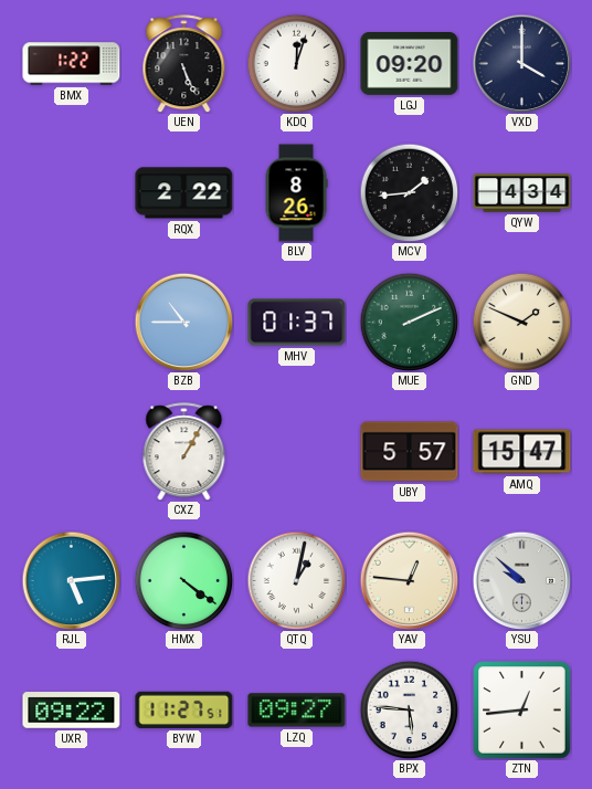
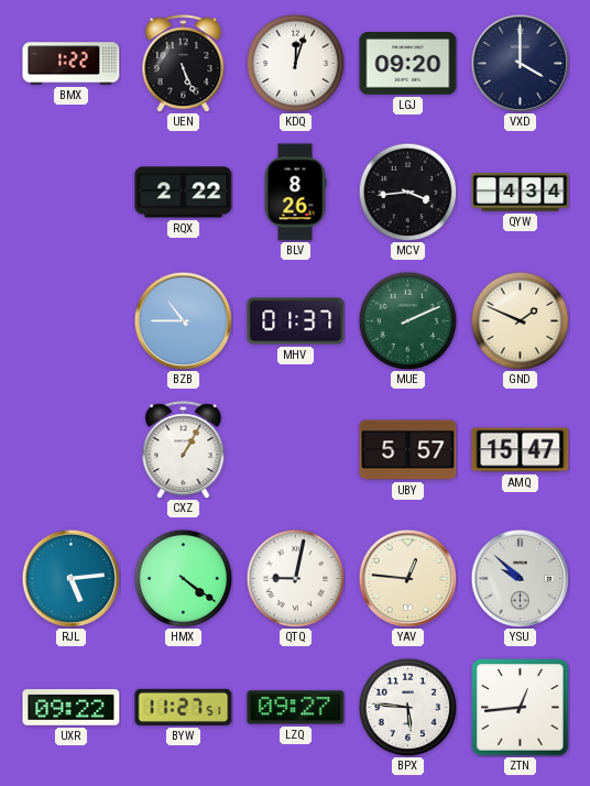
MCV: 1:44 -> 3:44 (407, 192)
QTQ: 1:02 -> 9:02 (295, 578)
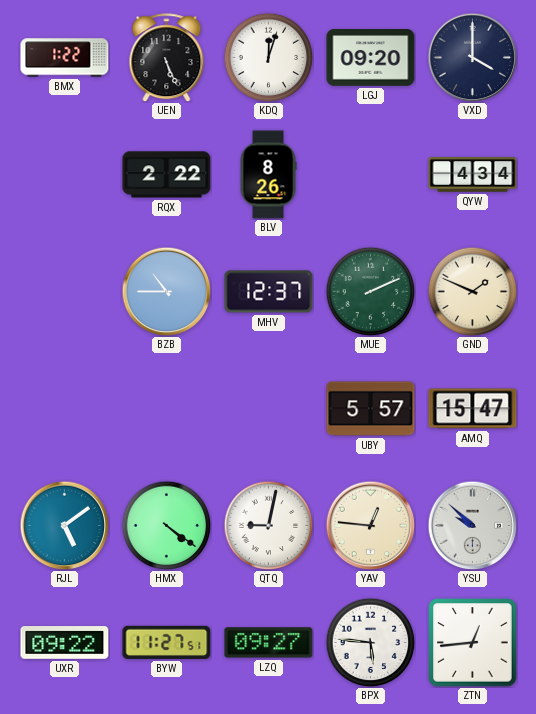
MCV: 3:44 -> none (407, 192)
MHV: 01:37 -> 12:37 (269, 292)
CXZ: 1:05 -> none (184, 450)
RJL: 5:14 -> 5:09 (64, 525)
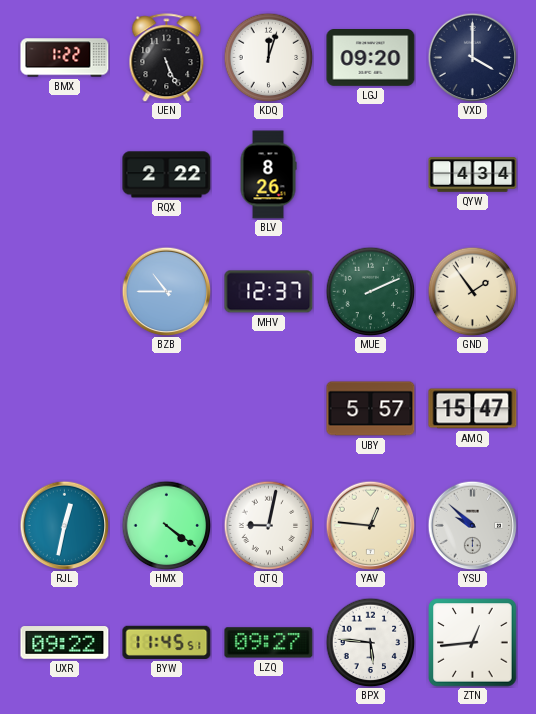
GND: 1:49 -> 1:54 (472, 291)
RJL: 5:09 -> 12:32 (64, 525)
BYW: 11:27 -> 11:45 (167, 642)
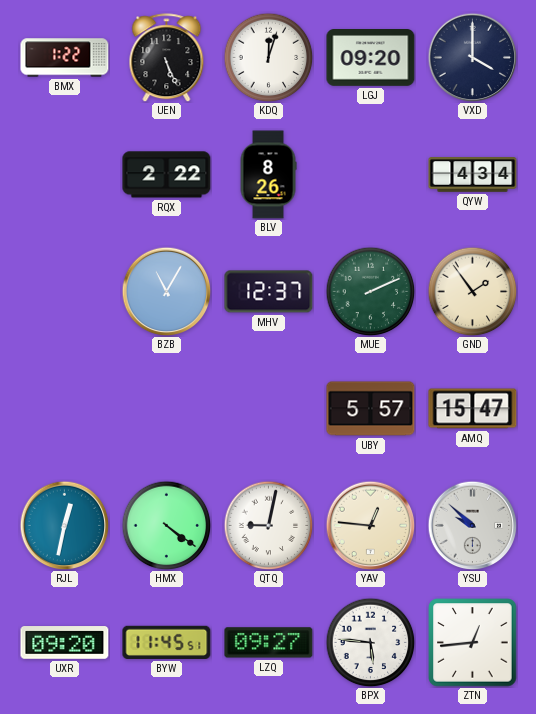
BZB: 10:45 -> 11:05 (166, 291)
UXR: 09:22 -> 09:20 (65, 643)
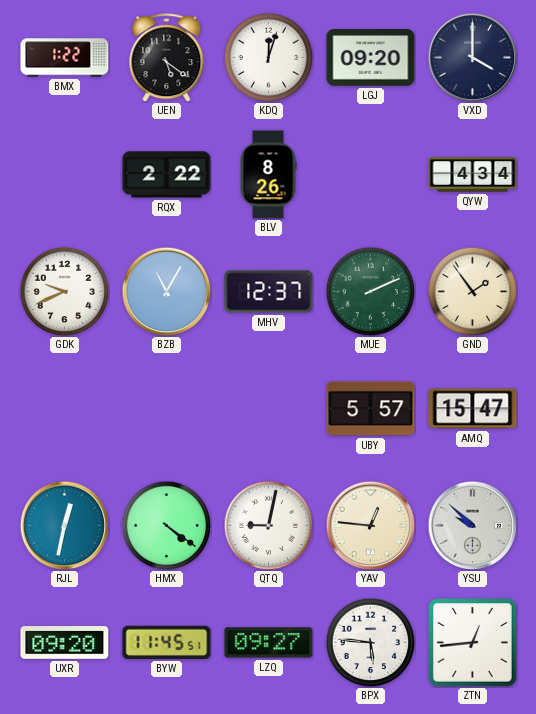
UEN: 5:26 -> 5:21 (167, 58)
GDK: none -> 9:41 (64, 291)
